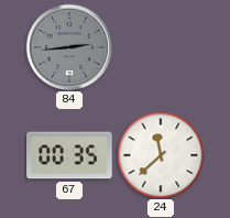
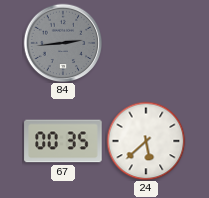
24: 11:38 -> 5:38 (146, 141)
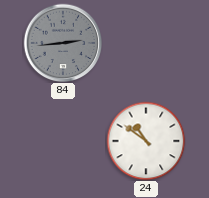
67: 00:35 -> none (63, 141)
24: 5:38 -> 10:51 (146, 141)
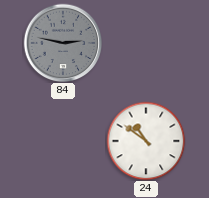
84: 2:44 -> 2:47 (63, 43)
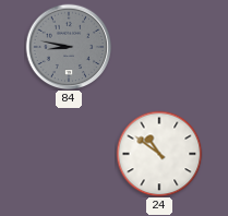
84: 2:47 -> 8:47 (69, 47)
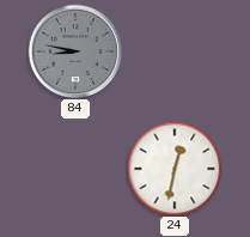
24: 10:51 -> 12:32 (175, 169)
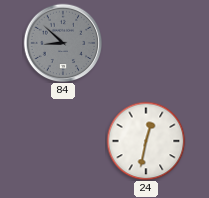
84: 8:47 -> 8:52 (63, 43)
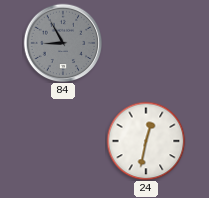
84: 8:52 -> 8:55 (63, 43)
